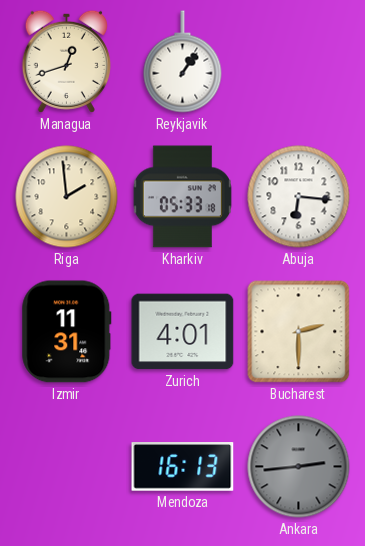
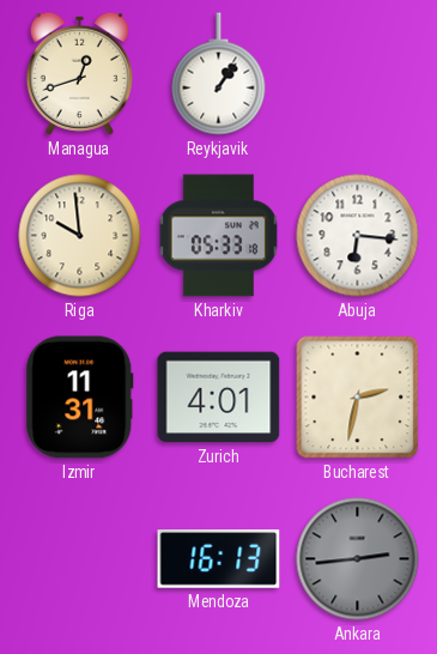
Riga: 1:59 -> 9:59 (80, 236)
Bucharest: 2:30 -> 2:32 (358, 398)
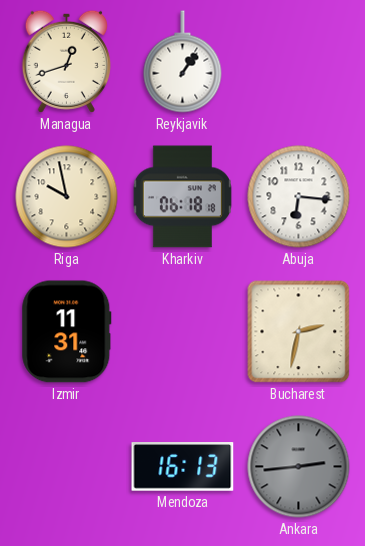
Riga: 9:59 -> 9:58 (67, 197)
Kharkiv: 05:33 -> 06:18 (182, 197)
Zurich: 4:01 -> none (219, 398)
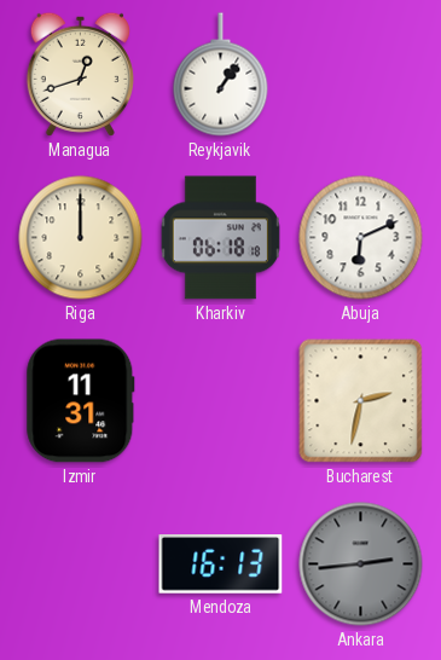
Riga: 9:58 -> 12:00 (81, 238)
Abuja: 6:16 -> 6:11 (361, 238)
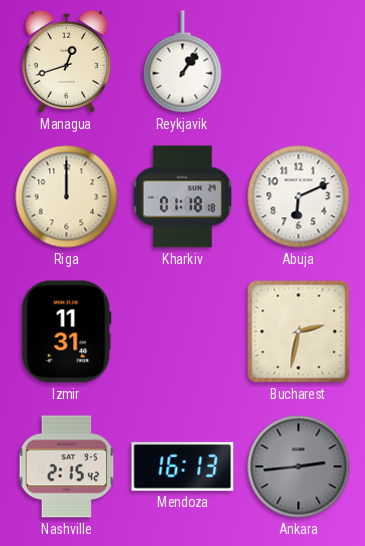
Kharkiv: 06:18 -> 01:18 (182, 197)
Nashville: none -> 2:15 (67, 467)
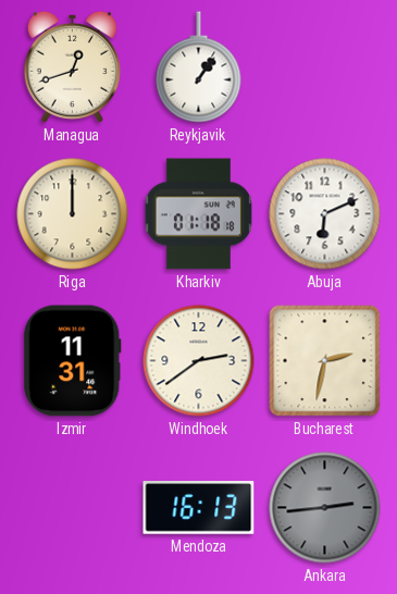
Windhoek: none -> 2:39 (199, 361)
Nashville: 2:15 -> none (67, 467)
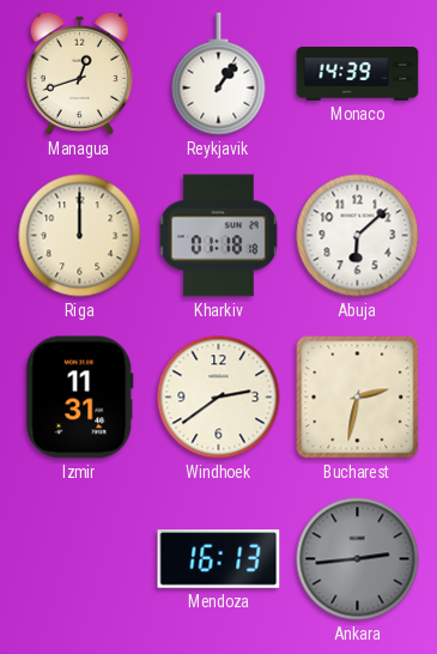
Monaco: none -> 14:39 (358, 74)
Abuja: 6:11 -> 6:08 (358, 236)
